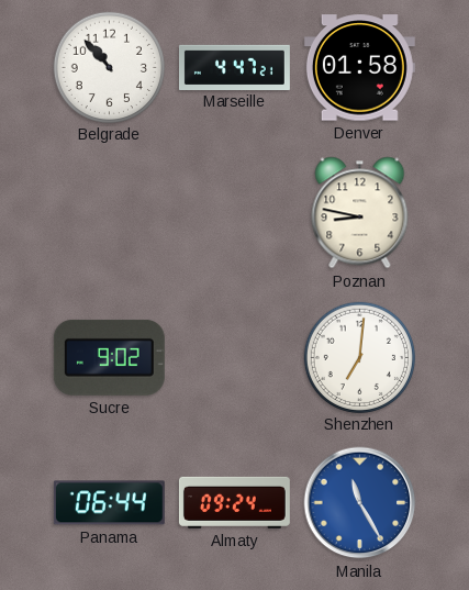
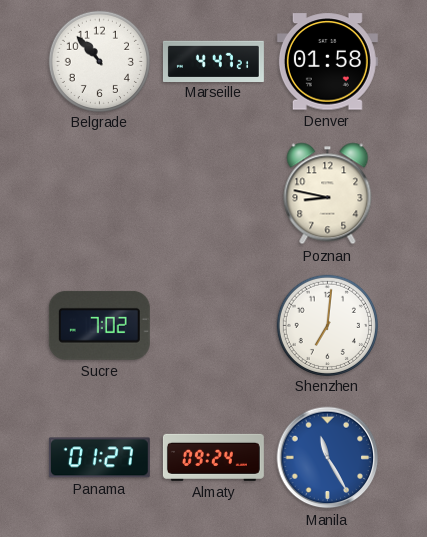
Sucre: 9:02 -> 7:02 (99, 325)
Panama: 06:44 -> 01:27 (99, 458)
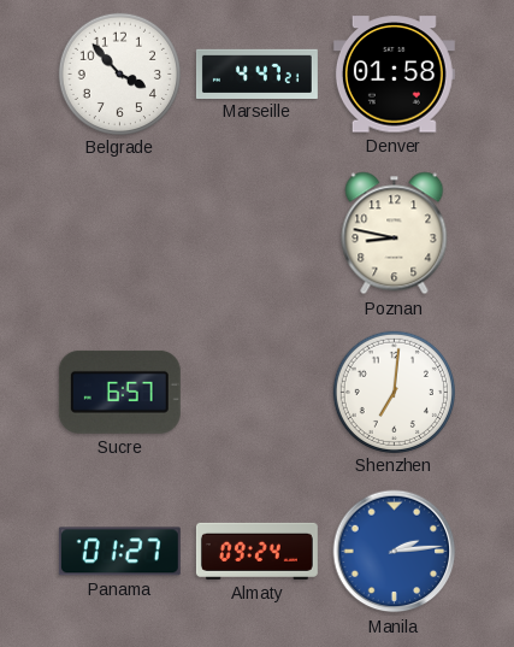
Belgrade: 10:53 -> 3:53 (119, 73)
Sucre: 7:02 -> 6:57 (119, 392)
Manila: 11:25 -> 2:14 (395, 552)
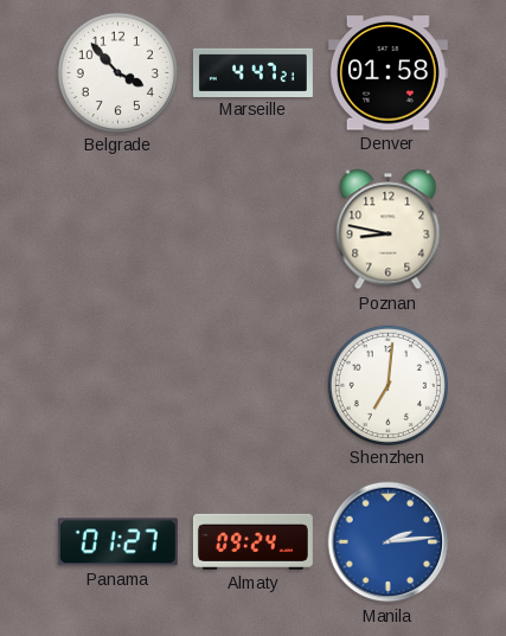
Sucre: 6:57 -> none (119, 392)
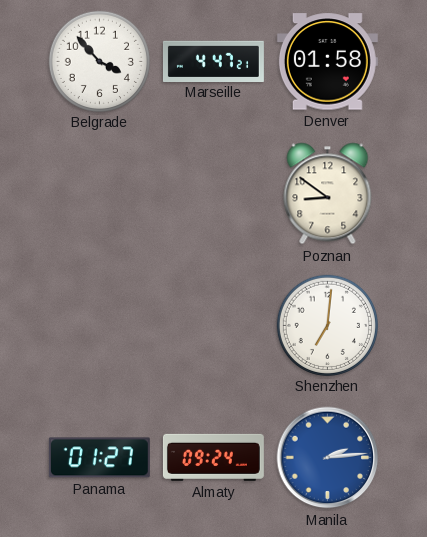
Poznan: 8:47 -> 8:51 (328, 194)
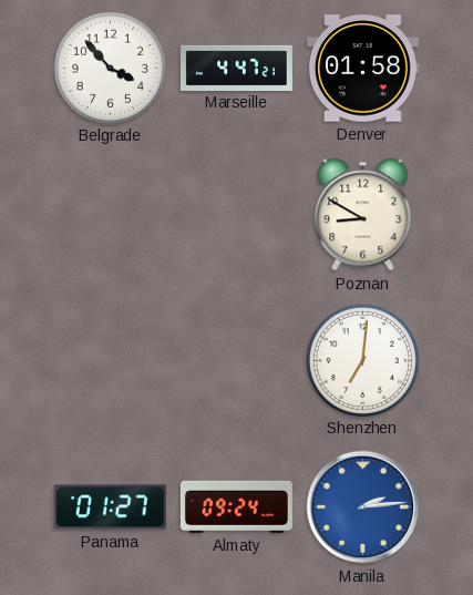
Poznan: 8:51 -> 8:50 (363, 215)
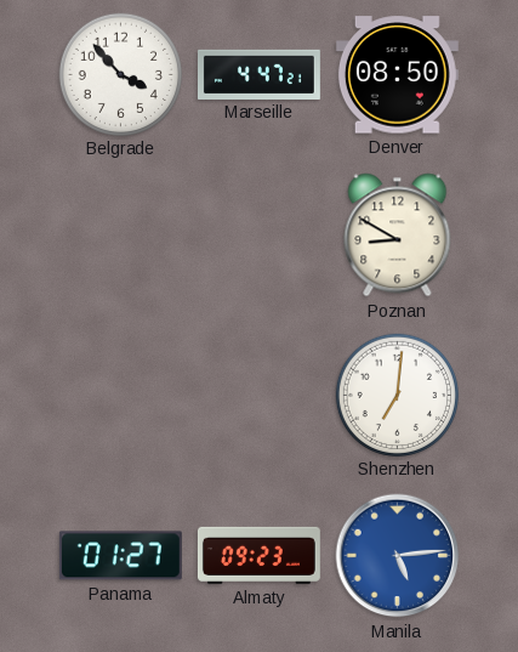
Denver: 01:58 -> 08:50 (397, 75)
Almaty: 09:24 -> 09:23 (258, 555)
Manila: 2:14 -> 5:14 (398, 556)
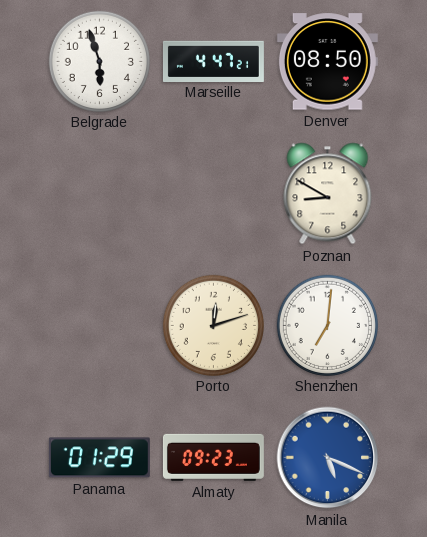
Belgrade: 3:53 -> 5:57 (99, 61)
Porto: none -> 12:12 (213, 325)
Panama: 01:27 -> 01:29 (99, 458)
Manila: 5:14 -> 5:19 (328, 458)
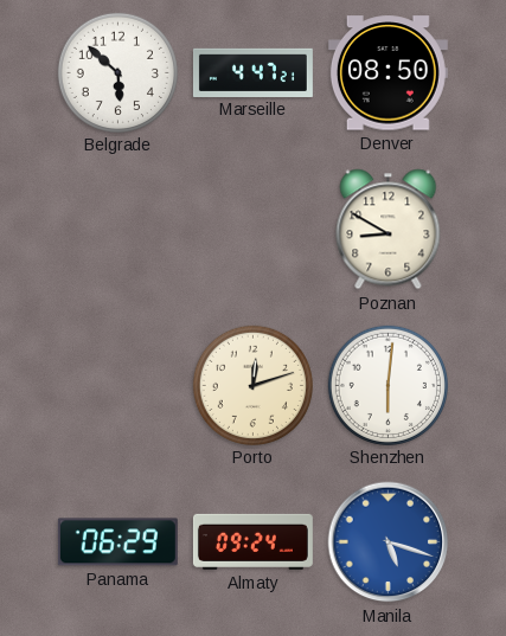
Belgrade: 5:57 -> 5:52 (117, 72)
Shenzhen: 7:01 -> 6:01 (387, 385)
Panama: 01:29 -> 06:29 (117, 542)
Almaty: 09:23 -> 09:24 (252, 541)
Manila: 5:19 -> 5:18 (389, 542)
